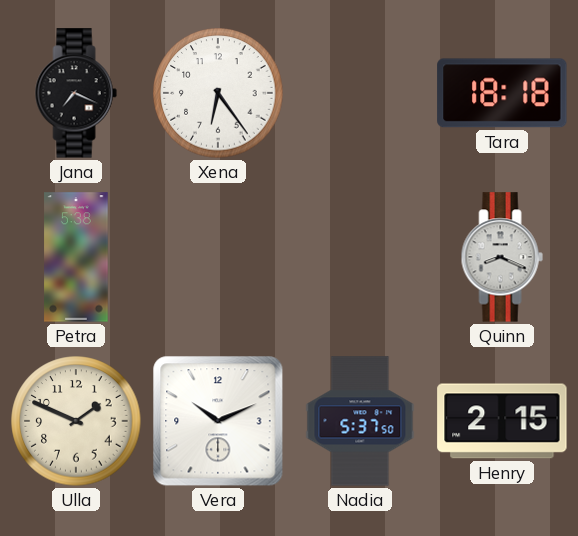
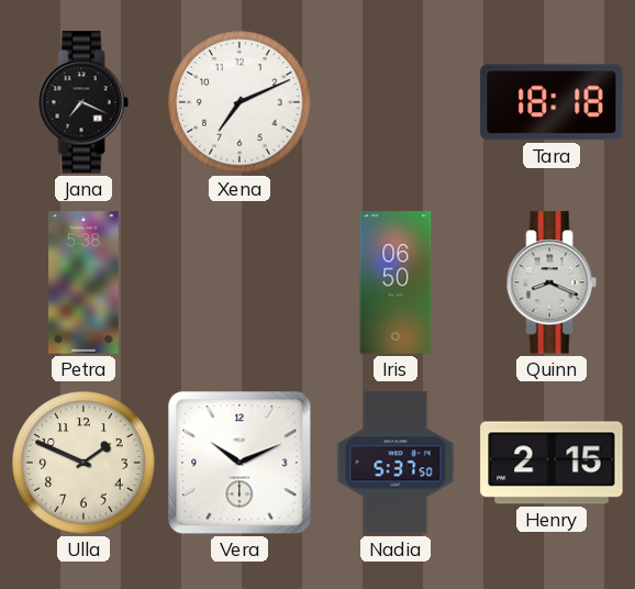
Xena: 6:24 -> 7:11 (239, 102)
Iris: none -> 06:50 (396, 282)
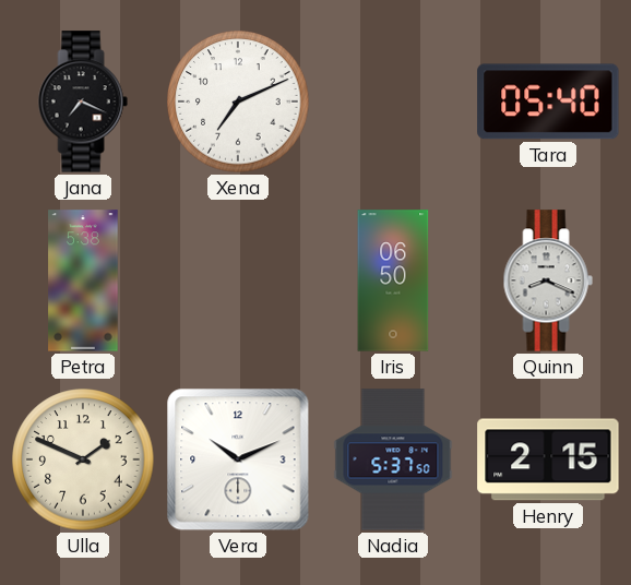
Tara: 18:18 -> 05:40 (548, 102)
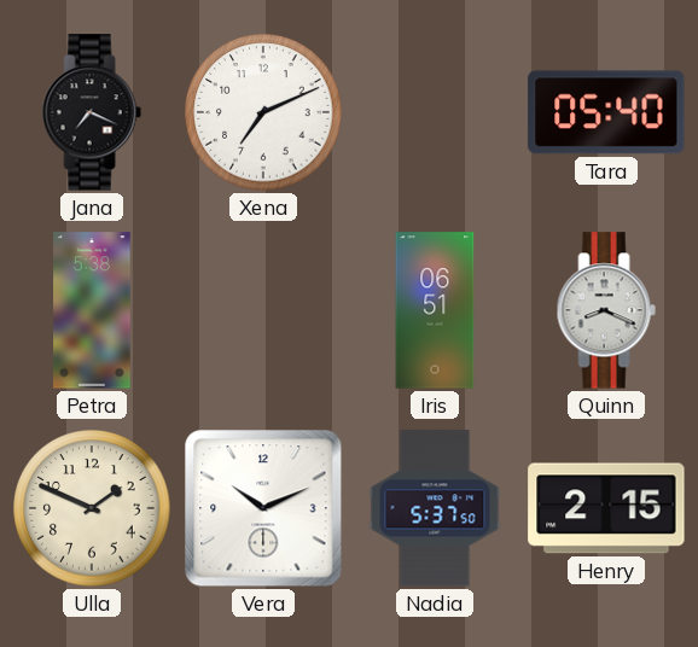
Iris: 06:50 -> 06:51 (435, 310)
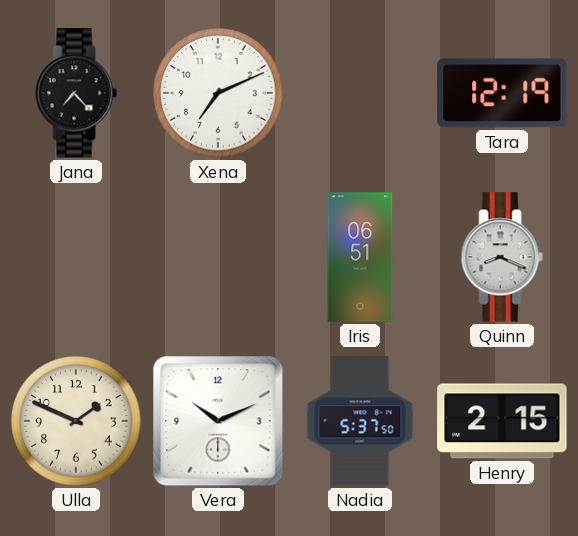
Jana: 7:19 -> 7:23 (76, 93)
Tara: 05:40 -> 12:19 (502, 93)
Petra: 5:38 -> none (92, 310)
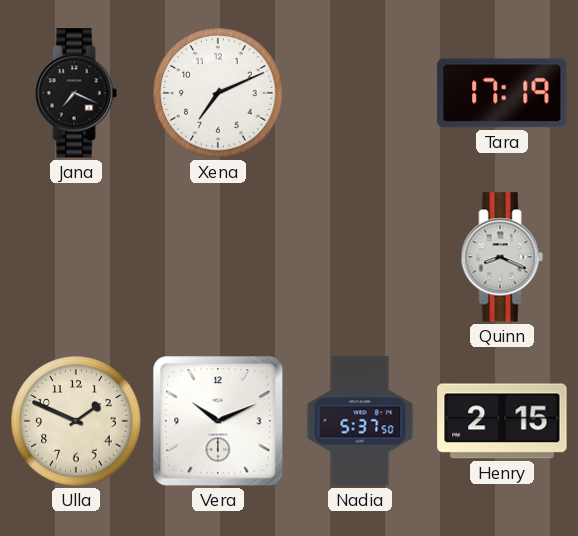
Jana: 7:23 -> 7:19 (76, 93)
Tara: 12:19 -> 17:19 (502, 93)
Iris: 06:51 -> none (360, 257)
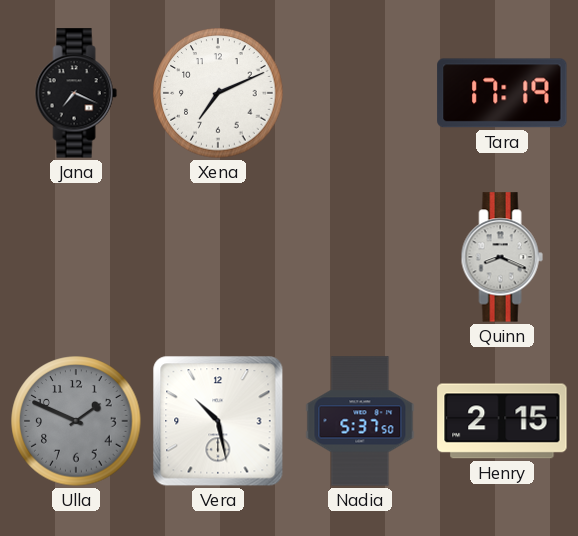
Ulla dial: cream -> grey (76, 421)
Vera: 10:11 -> 10:28 (218, 421)
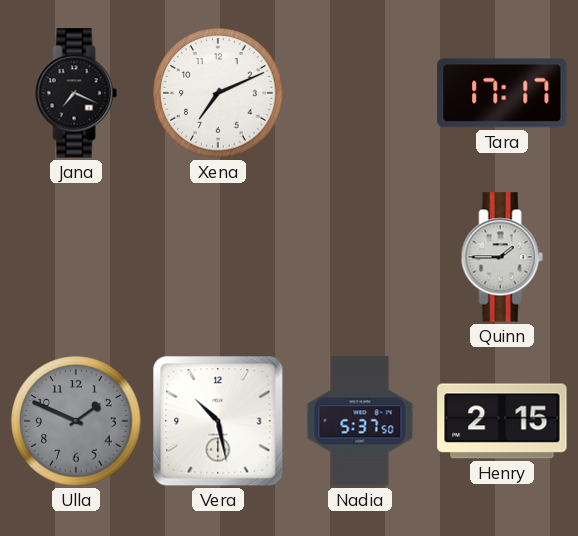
Tara: 17:19 -> 17:17 (502, 93)
Quinn: 8:19 -> 1:45 (502, 257)
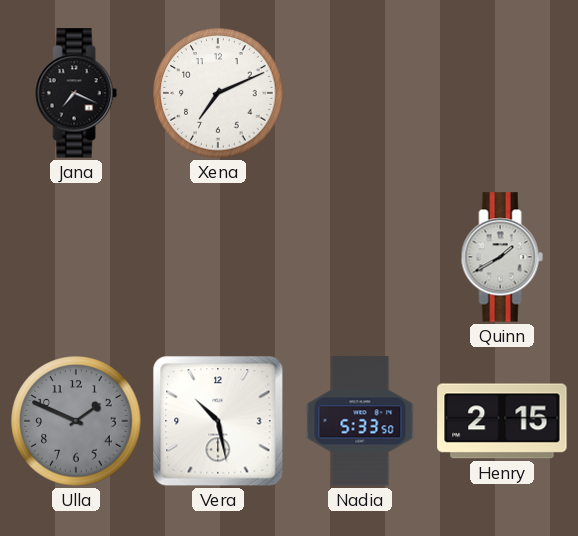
Tara: 17:17 -> none (502, 93)
Quinn: 1:45 -> 1:40 (502, 257)
Nadia: 5:37 -> 5:33 (360, 421)
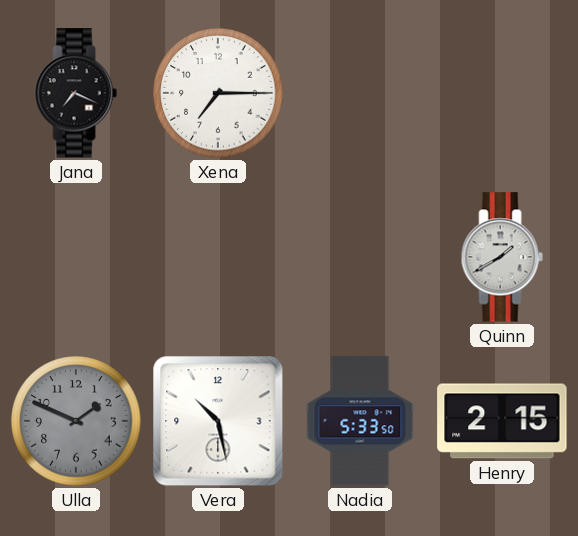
Xena: 7:11 -> 7:15 (218, 93)
